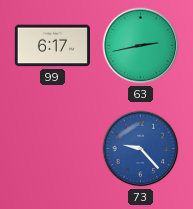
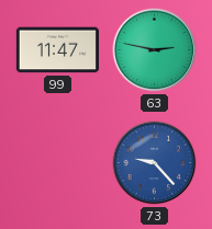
99: 6:17 -> 11:47 (57, 50)
63: 2:43 -> 2:47 (155, 50)
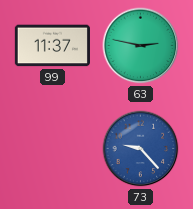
99: 11:47 -> 11:37 (52, 46)
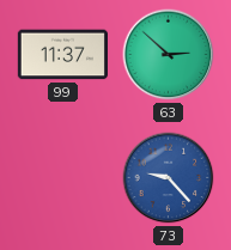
63: 2:47 -> 2:52 (169, 55)
